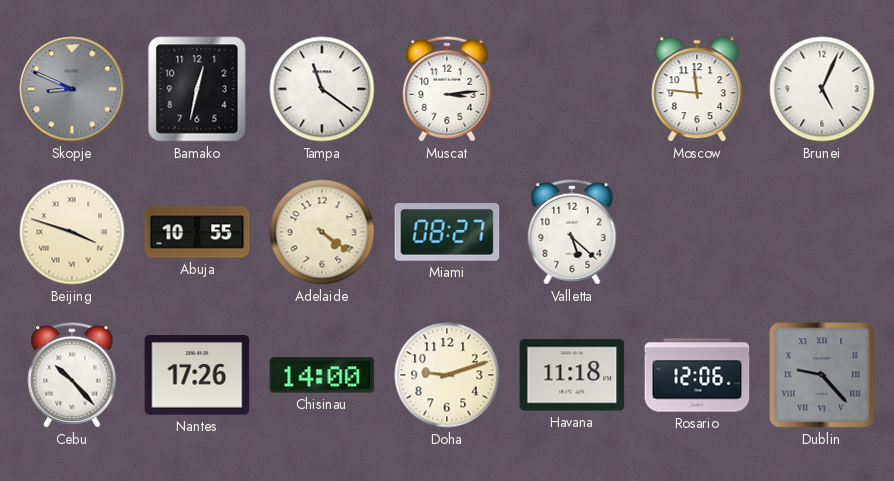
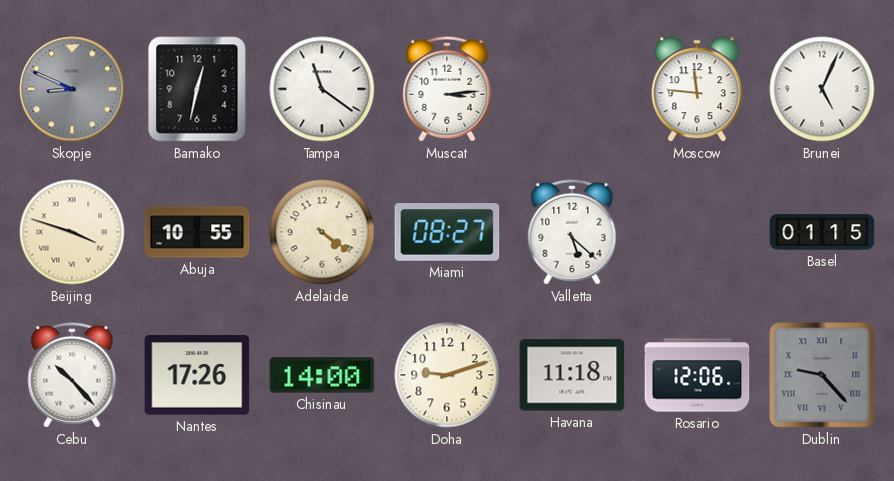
Basel: none -> 01:15 (822, 232)
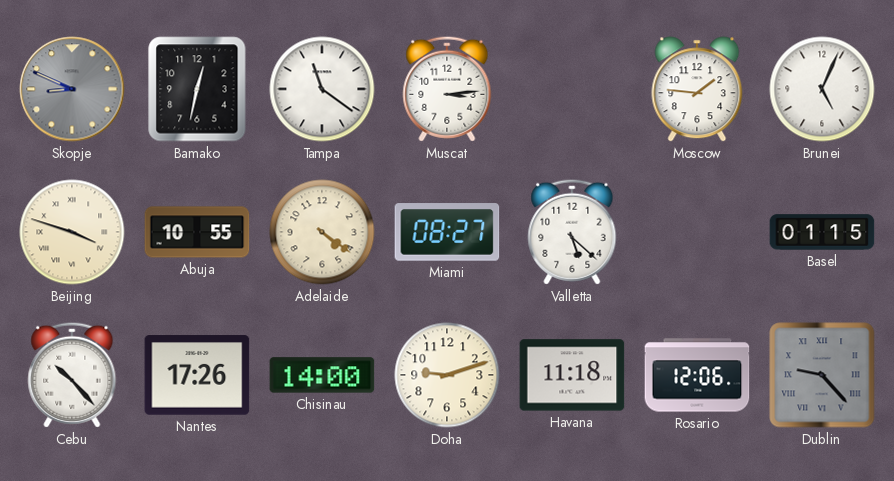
Moscow: 11:46 -> 1:46 (697, 89)
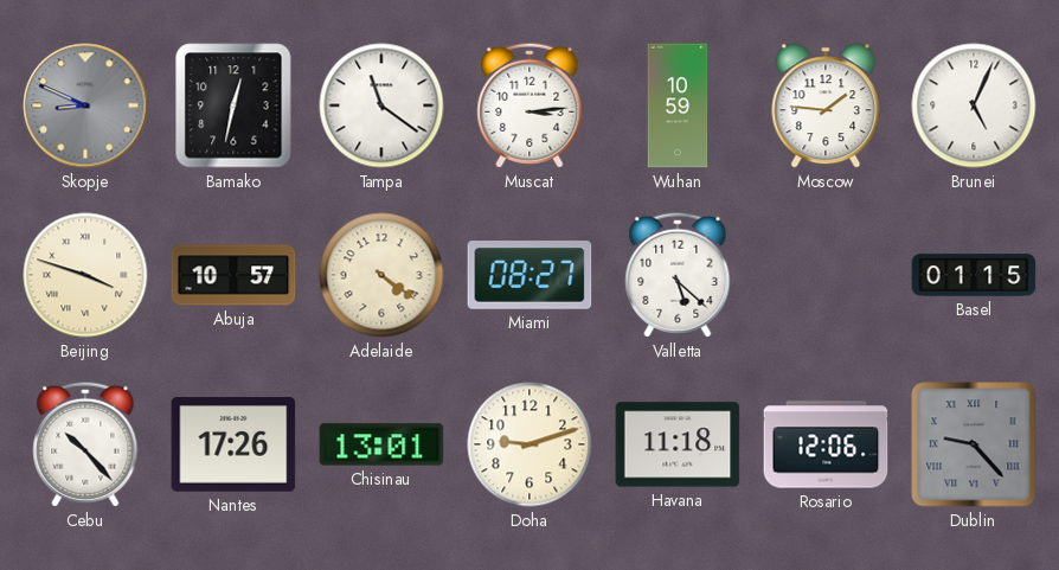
Wuhan: none -> 10:59 (678, 105)
Abuja: 10:55 -> 10:57 (233, 275)
Chisinau: 14:00 -> 13:01 (381, 444)
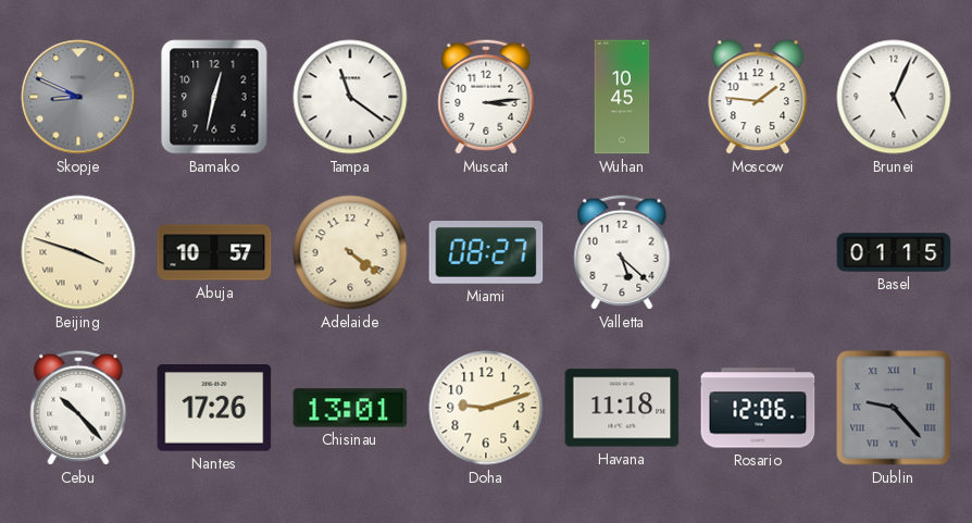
Wuhan: 10:59 -> 10:45 (622, 97)
